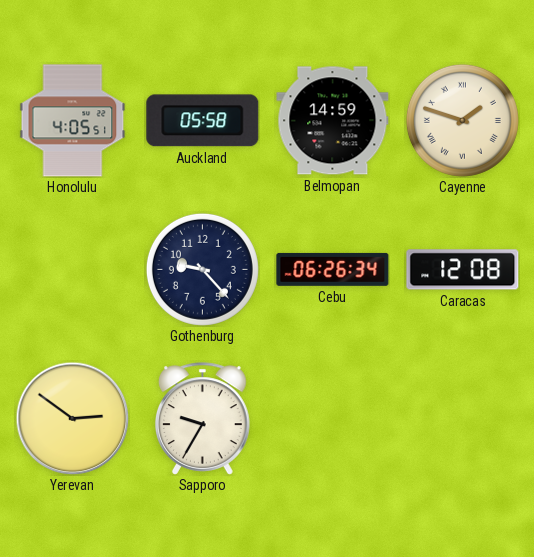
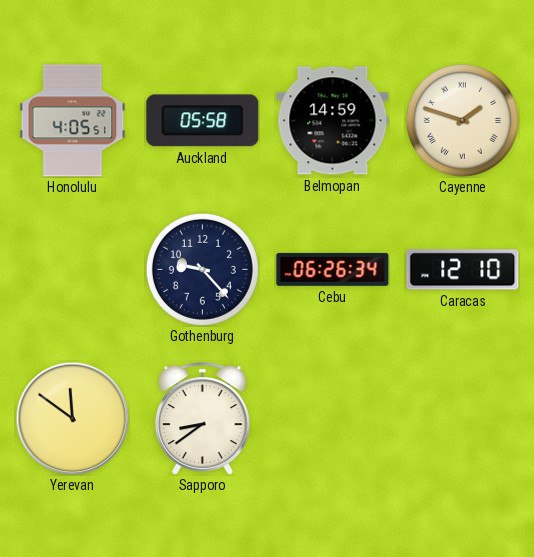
Caracas: 12:08 -> 12:10 (463, 270)
Yerevan: 2:51 -> 11:51 (72, 418)
Sapporo: 9:35 -> 8:39 (203, 419)
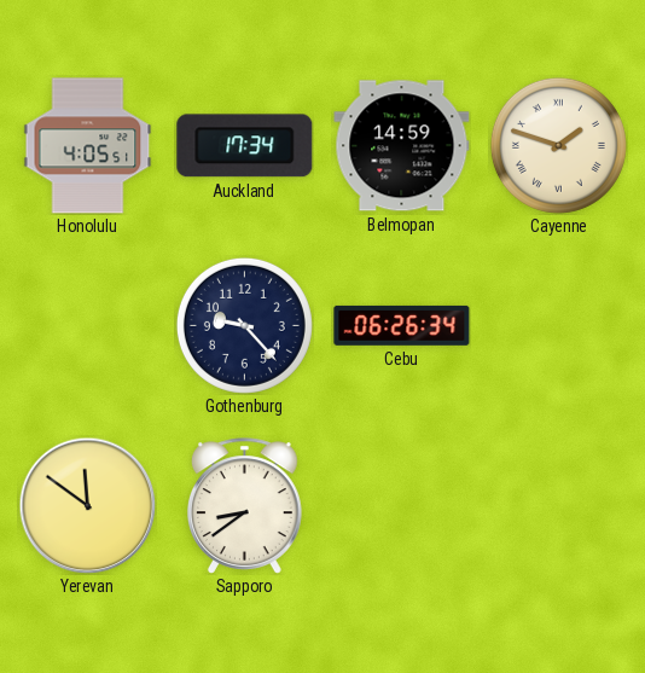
Auckland: 05:58 -> 17:34 (245, 146)
Caracas: 12:10 -> none (463, 270)
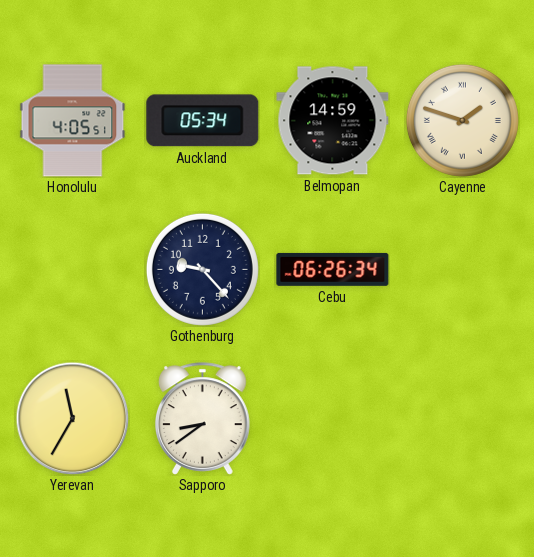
Auckland: 17:34 -> 05:34 (203, 121)
Yerevan: 11:51 -> 11:35 (72, 418)
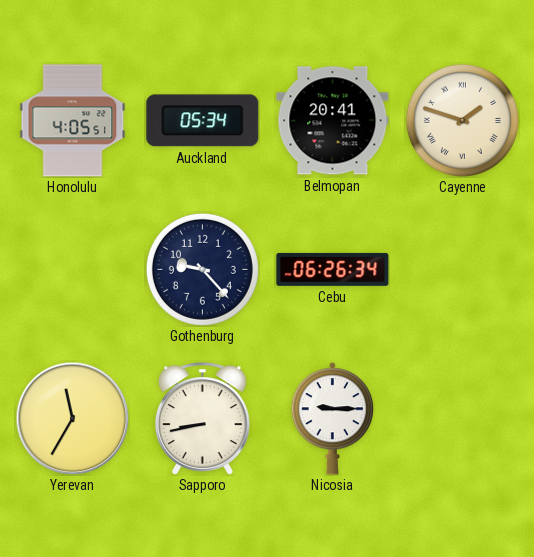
Belmopan: 14:59 -> 20:41 (333, 121)
Sapporo: 8:39 -> 8:43 (203, 419)
Nicosia: none -> 9:15 (332, 419)
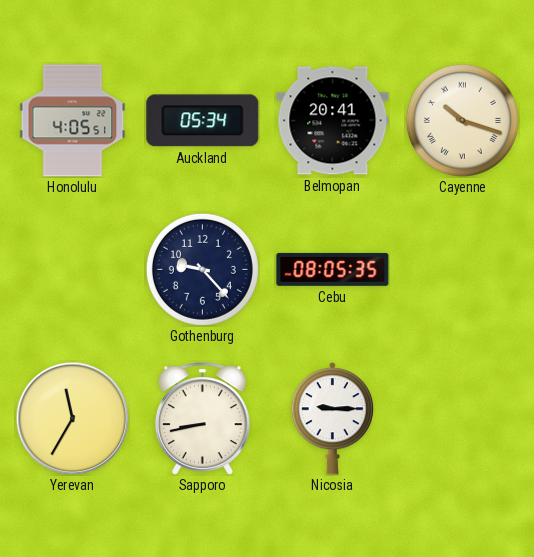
Cayenne: 1:48 -> 10:18 (462, 120)
Cebu: 06:26 -> 08:05 (333, 269)
